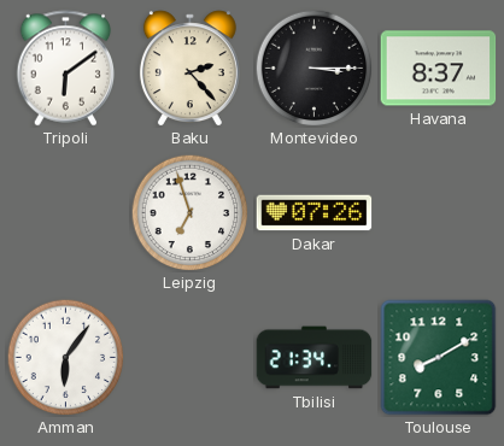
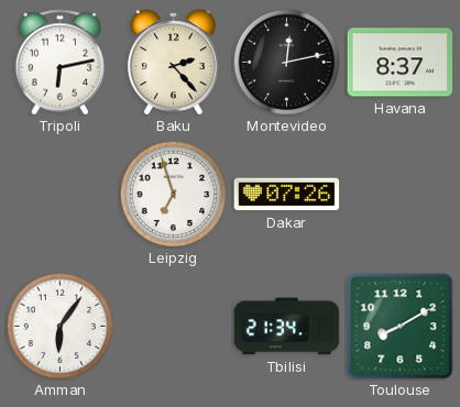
Tripoli: 6:09 -> 6:13 (61, 63)
Montevideo: 3:15 -> 12:13 (286, 62)
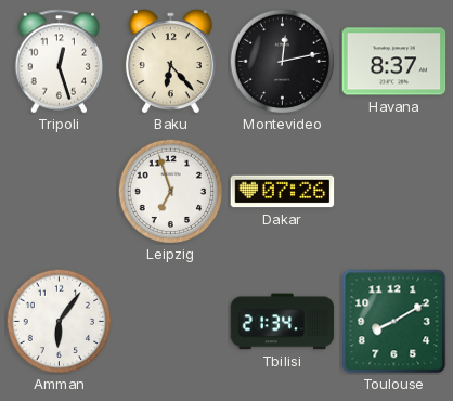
Tripoli: 6:13 -> 12:27 (60, 62)
Baku: 2:23 -> 6:23 (170, 62)
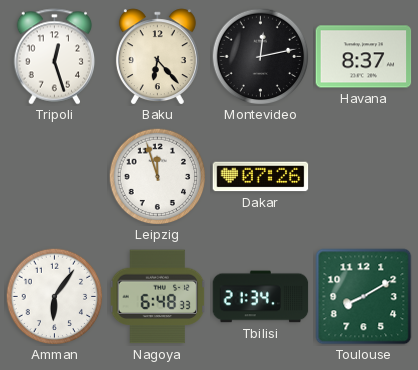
Leipzig: 6:57 -> 11:57 (157, 176)
Nagoya: none -> 6:48 (158, 297)
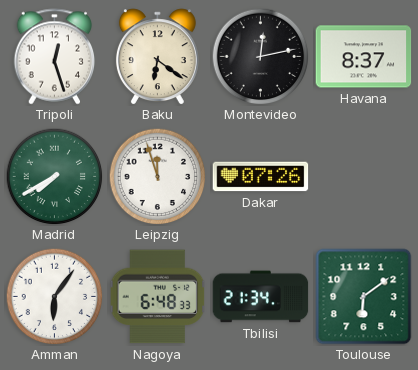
Baku: 6:23 -> 6:21 (157, 57)
Madrid: none -> 7:40 (54, 176)
Toulouse: 8:10 -> 6:09 (364, 297)
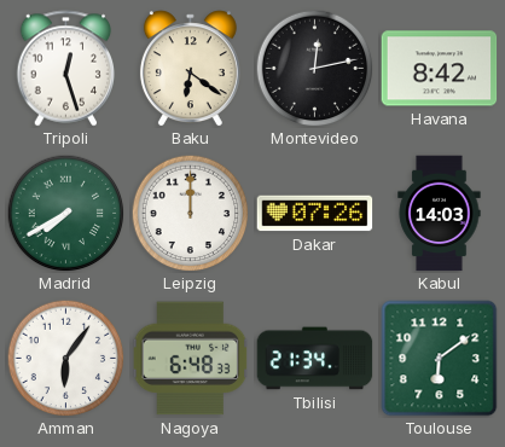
Havana: 8:37 -> 8:42 (440, 69)
Leipzig: 11:57 -> 12:00 (190, 213)
Kabul: none -> 14:03 (440, 214)
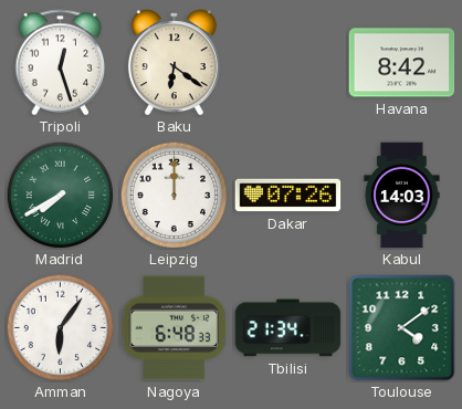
Montevideo: 12:13 -> none (314, 68)
Toulouse: 6:09 -> 4:09 (402, 328)
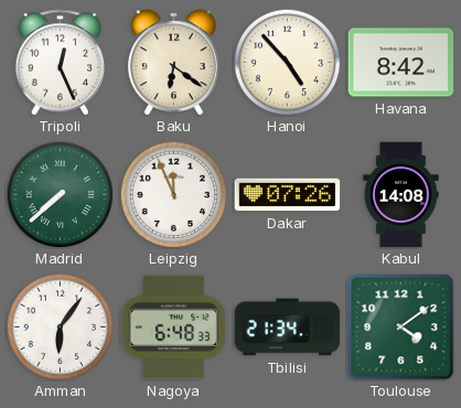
Tripoli: 12:27 -> 12:26 (61, 63)
Hanoi: none -> 4:53 (287, 62)
Madrid: 7:40 -> 7:38 (60, 194)
Leipzig: 12:00 -> 11:56 (173, 194)
Kabul: 14:03 -> 14:08 (401, 195)
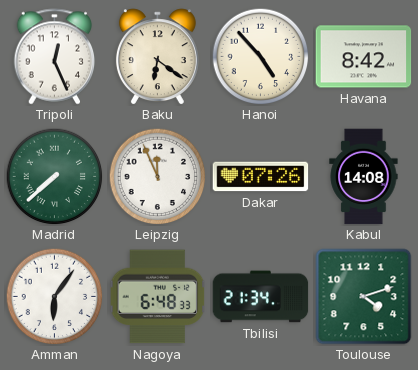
Toulouse: 4:09 -> 4:12 (364, 297)
